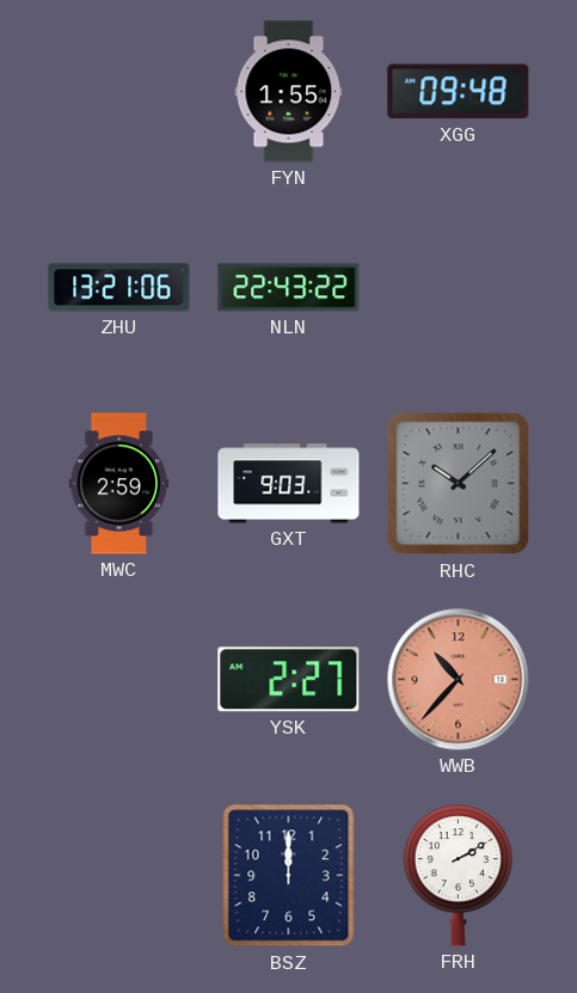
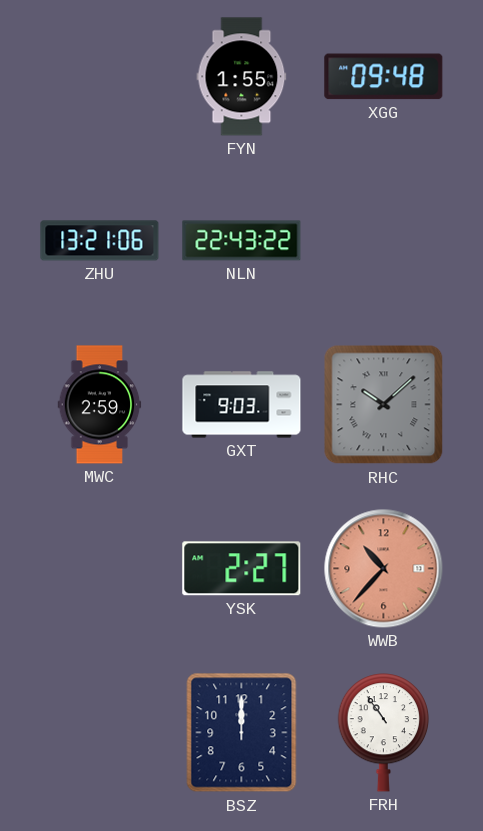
FRH: 2:10 -> 10:54 (384, 733)
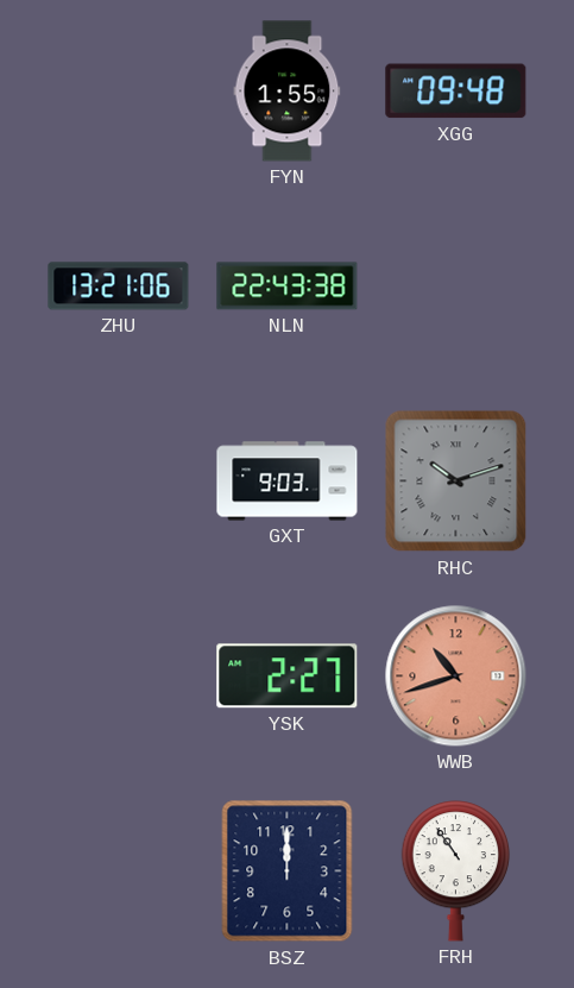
NLN: 22:43:22 -> 22:43:38 (288, 287)
MWC: 2:59 -> none (100, 405)
RHC: 10:08 -> 10:12 (456, 482)
WWB: 10:37 -> 10:42 (456, 677)
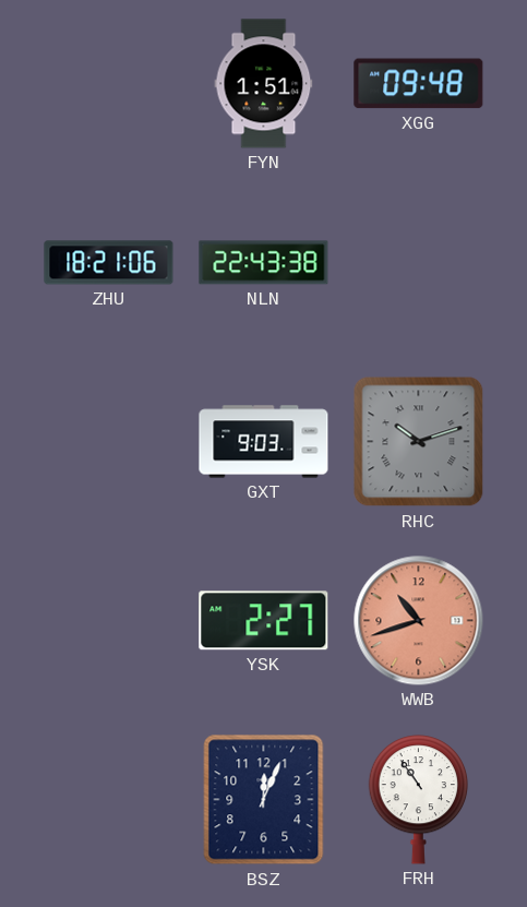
FYN: 1:55 -> 1:51 (264, 84)
ZHU: 13:21 -> 18:21 (109, 263)
BSZ: 12:00 -> 12:04 (264, 800)
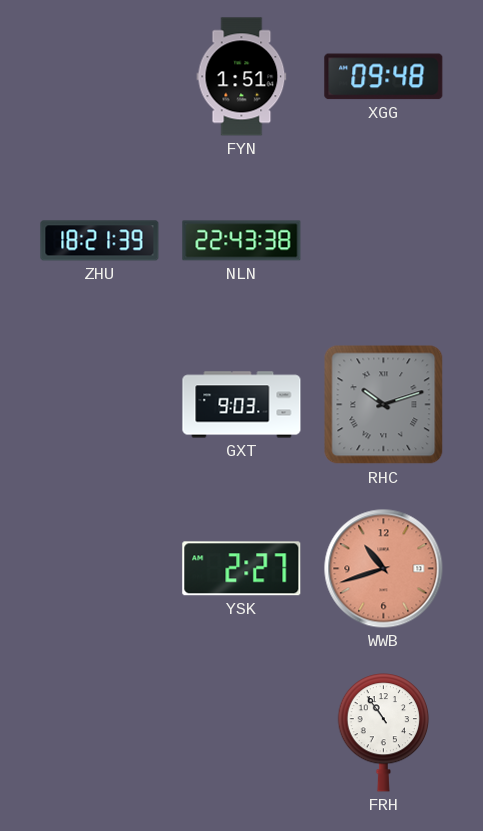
ZHU: 18:21:06 -> 18:21:39 (100, 241)
BSZ: 12:04 -> none (264, 800)
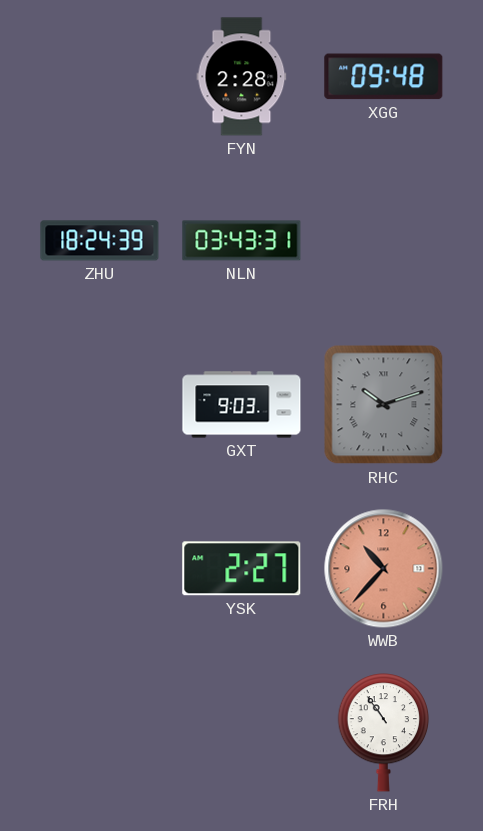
FYN: 1:51 -> 2:28 (242, 77)
ZHU: 18:21 -> 18:24 (100, 241)
NLN: 22:43 -> 03:43 (242, 241)
WWB: 10:42 -> 10:37 (384, 569)
